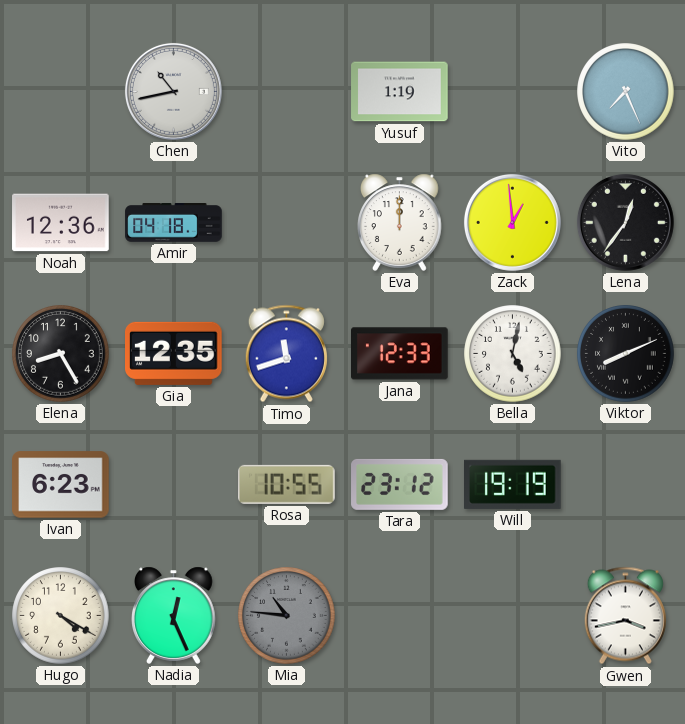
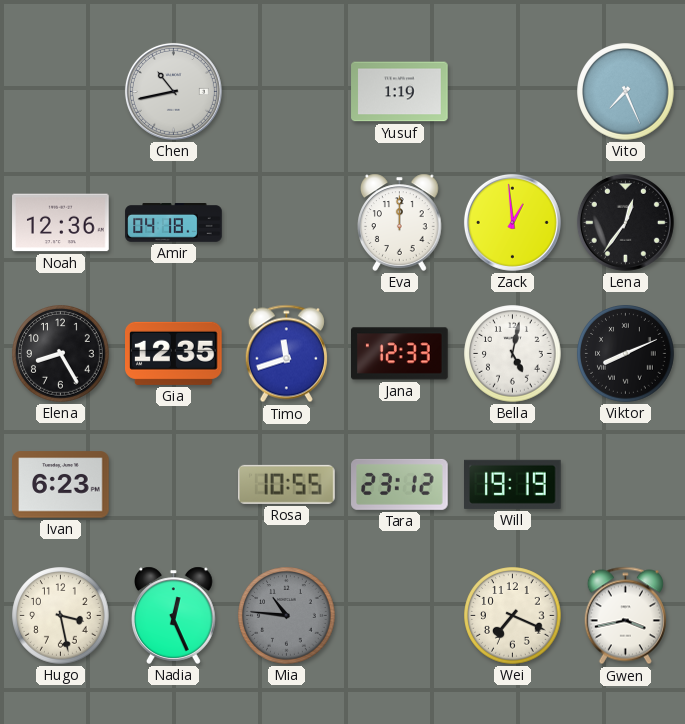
Hugo: 4:20 -> 3:28 (61, 616)
Wei: none -> 7:19 (513, 616)
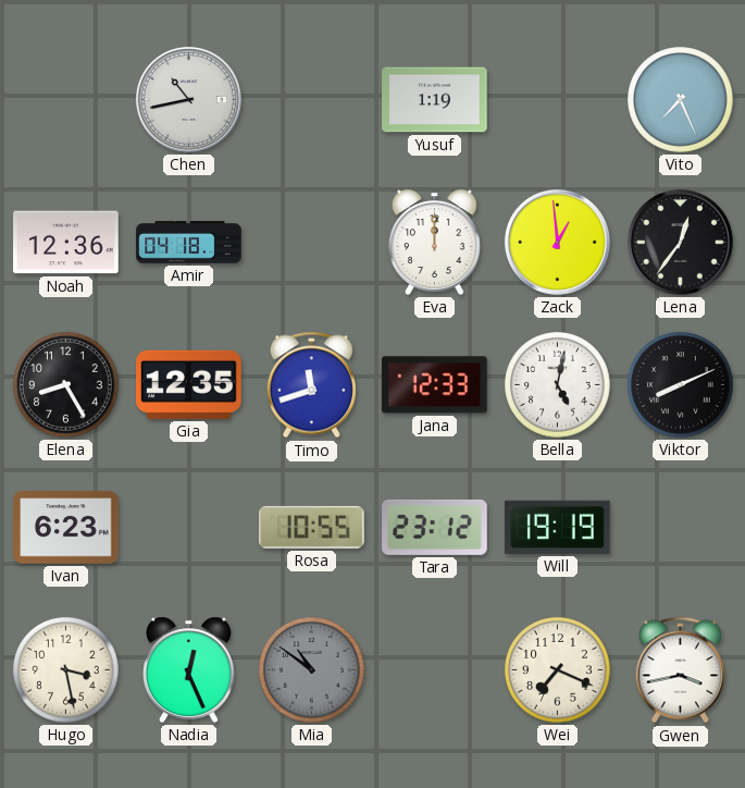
Mia: 10:46 -> 10:51 (312, 670)
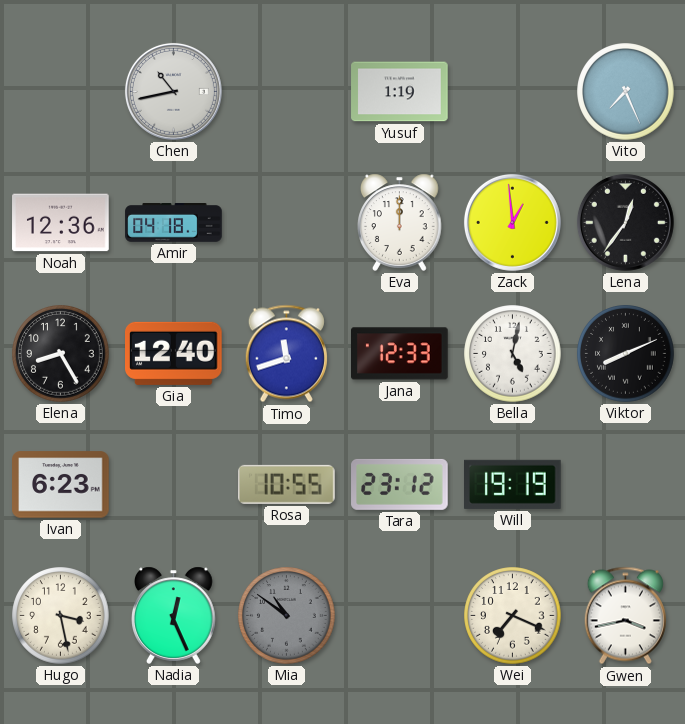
Gia: 12:35 -> 12:40 (174, 353)
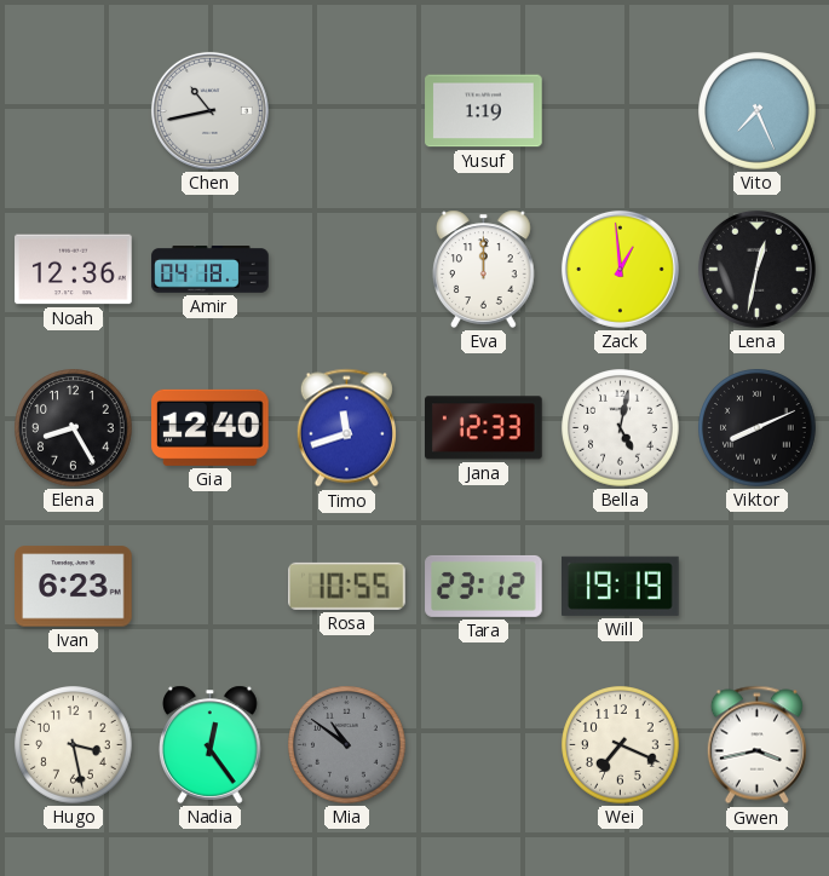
Lena: 12:36 -> 12:32 (756, 269)
Nadia: 12:26 -> 12:24 (211, 744)
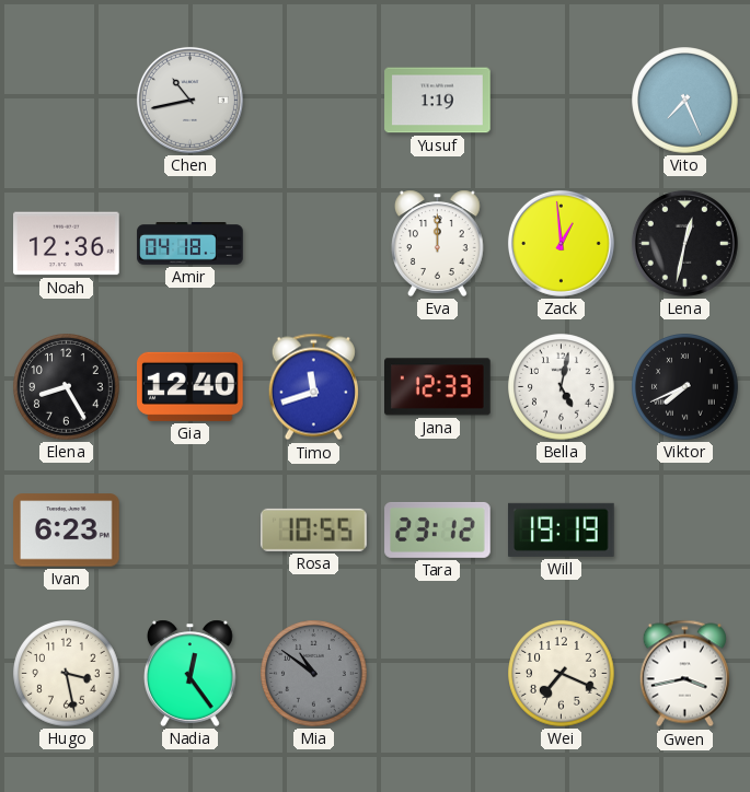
Viktor: 8:11 -> 7:41 (685, 387)
